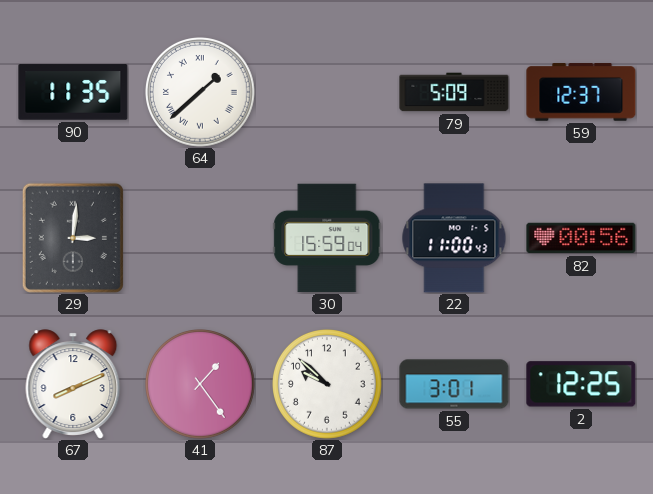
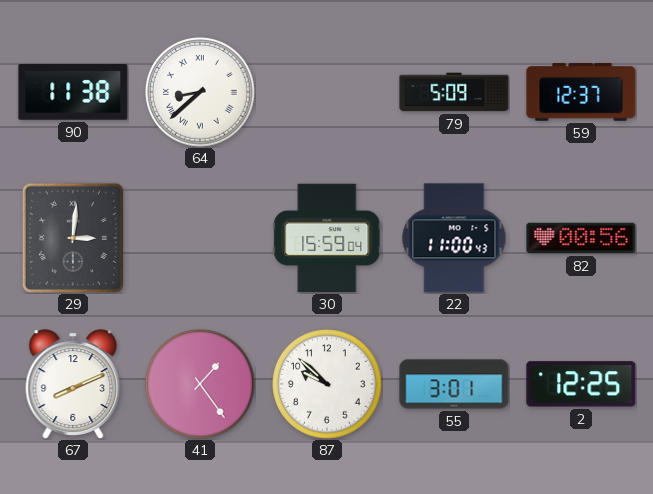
90: 11:35 -> 11:38 (73, 92)
64: 1:38 -> 8:38 (201, 93)
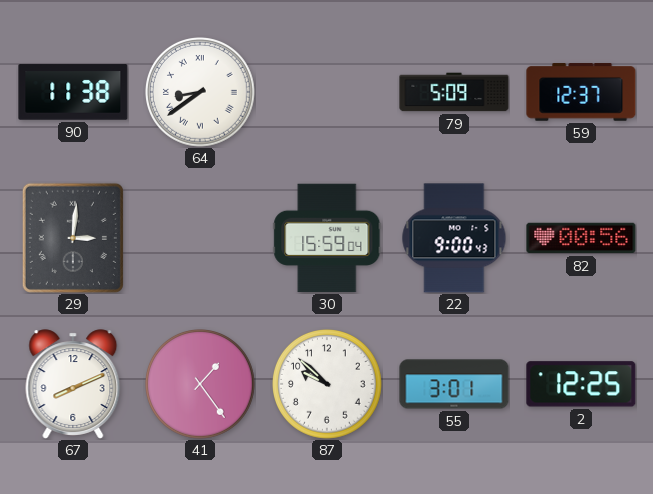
64: 8:38 -> 8:39 (201, 93)
22: 11:00 -> 9:00 (454, 238)
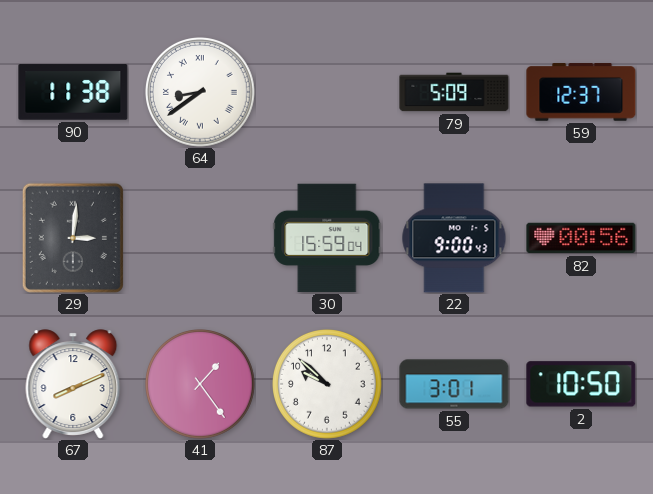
2: 12:25 -> 10:50 (581, 384)
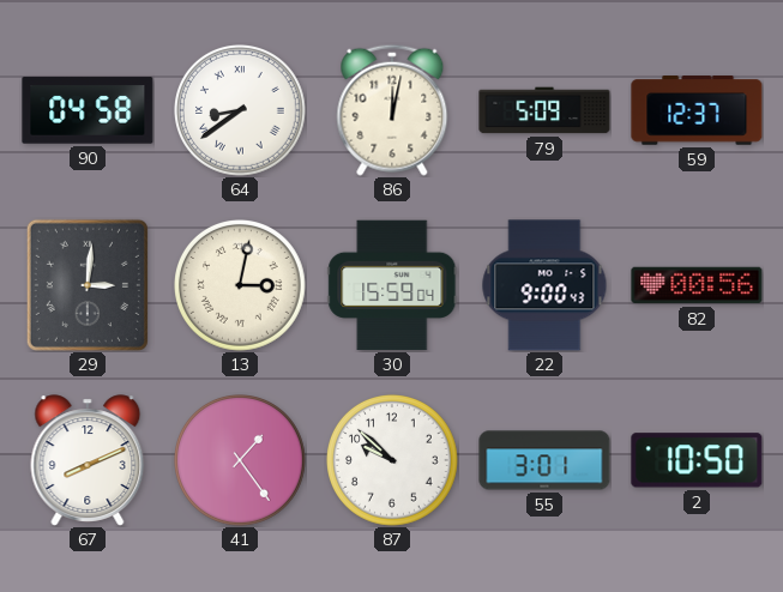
90: 11:38 -> 04:58 (88, 110)
86: none -> 12:02 (392, 110)
13: none -> 3:02 (241, 286)
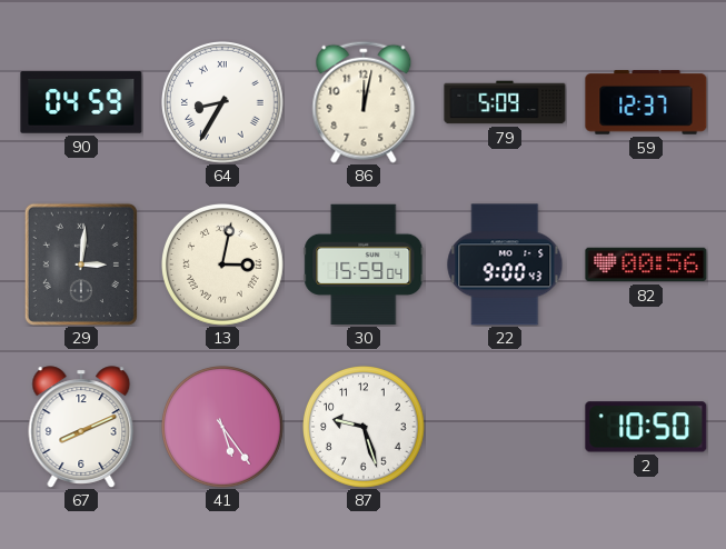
90: 04:58 -> 04:59 (81, 102)
64: 8:39 -> 8:35 (223, 103)
41: 1:24 -> 5:24 (223, 428)
87: 9:52 -> 9:27 (365, 428)
55: 3:01 -> none (544, 460)
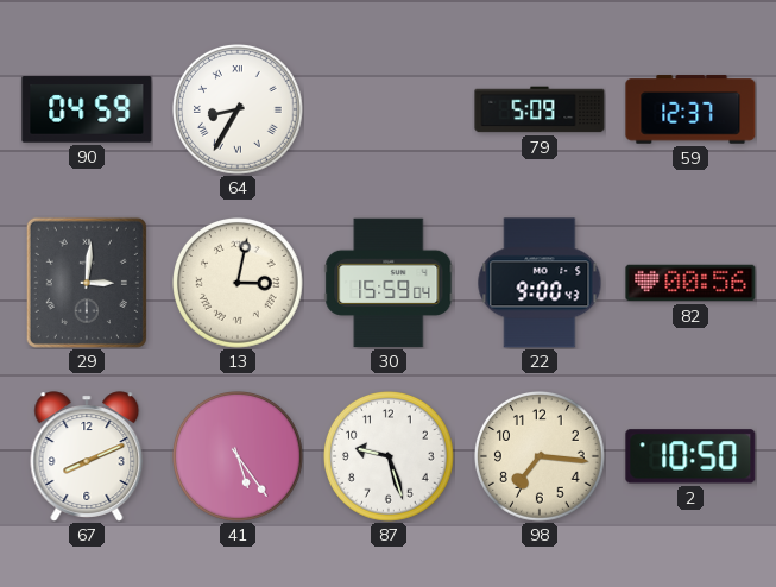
86: 12:02 -> none (364, 102)
98: none -> 7:16 (541, 457)
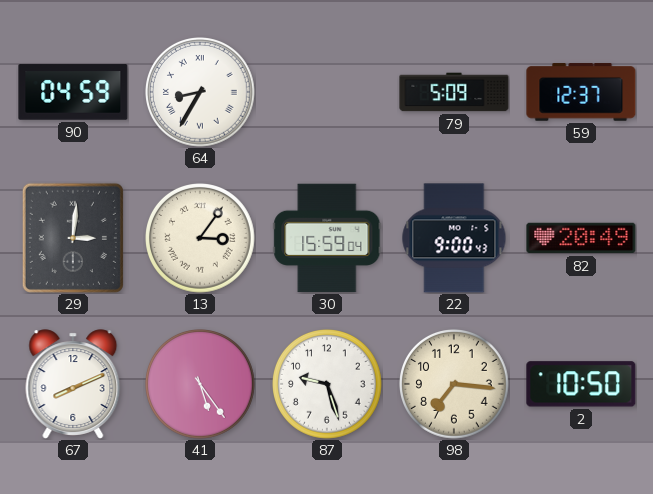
13: 3:02 -> 3:06 (201, 239)
82: 00:56 -> 20:49 (581, 238)
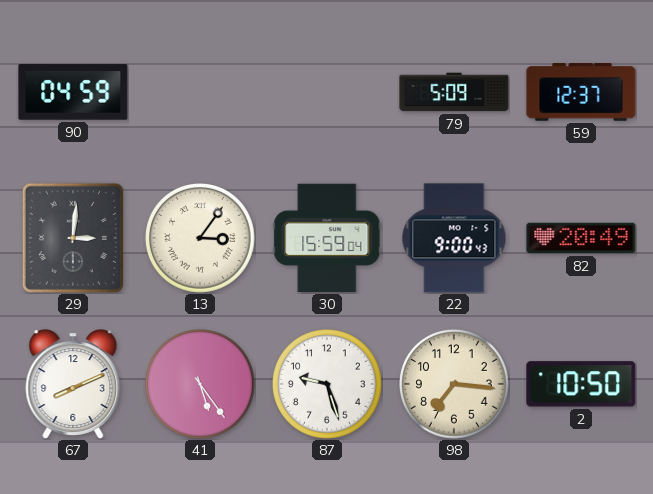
64: 8:35 -> none (201, 93)
